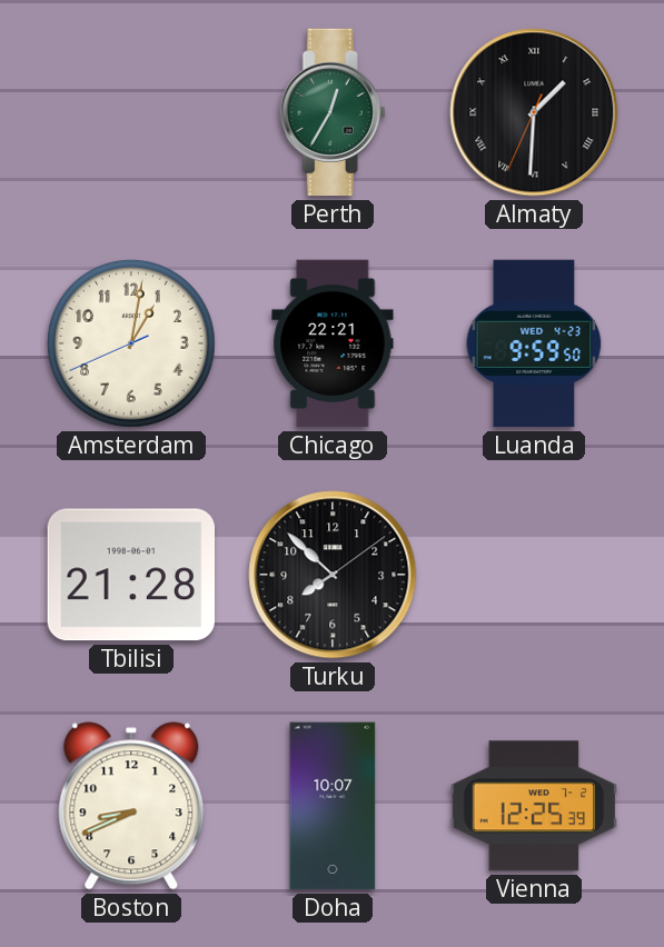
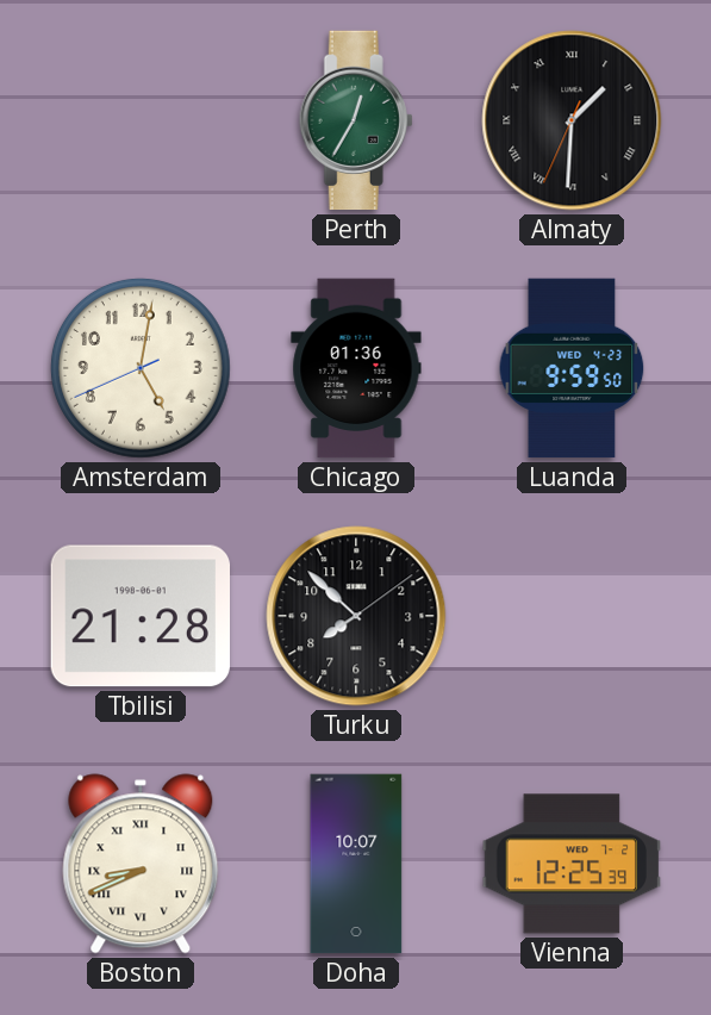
Amsterdam: 1:01 -> 5:01 (141, 368)
Chicago: 22:21 -> 01:36 (356, 368)
Boston numerals: Arabic -> Roman (141, 864)
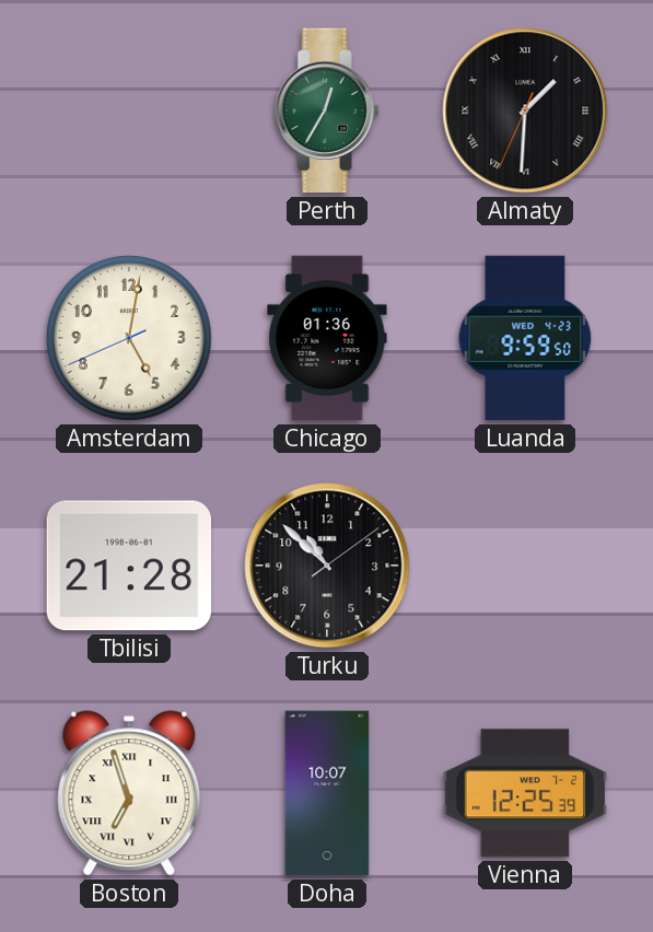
Turku: 7:52 -> 10:52 (327, 566)
Boston: 8:41 -> 6:57 (129, 793)
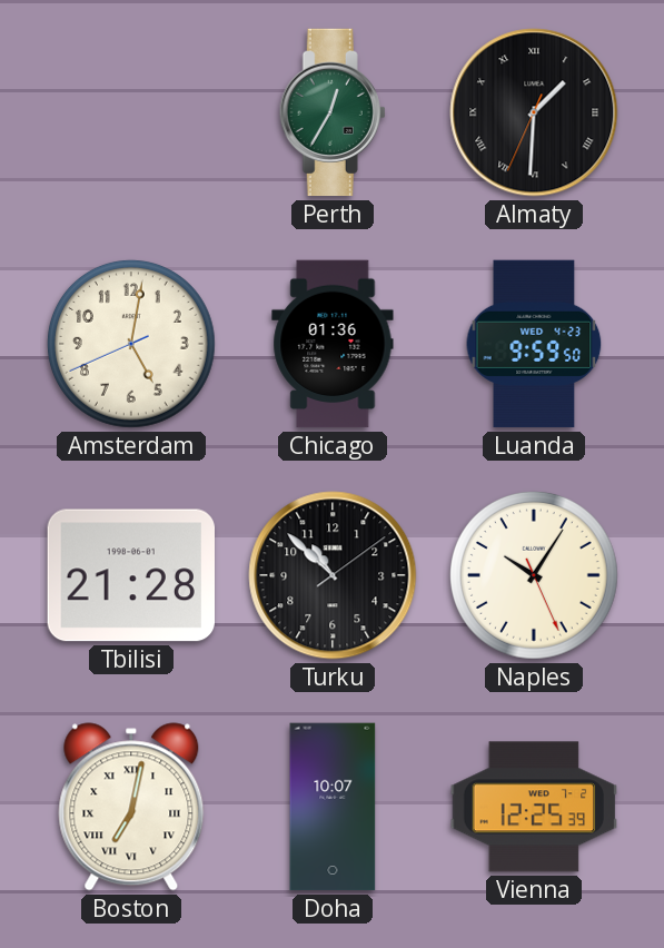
Naples: none -> 10:05 (534, 575)
Boston: 6:57 -> 7:02 (131, 807)
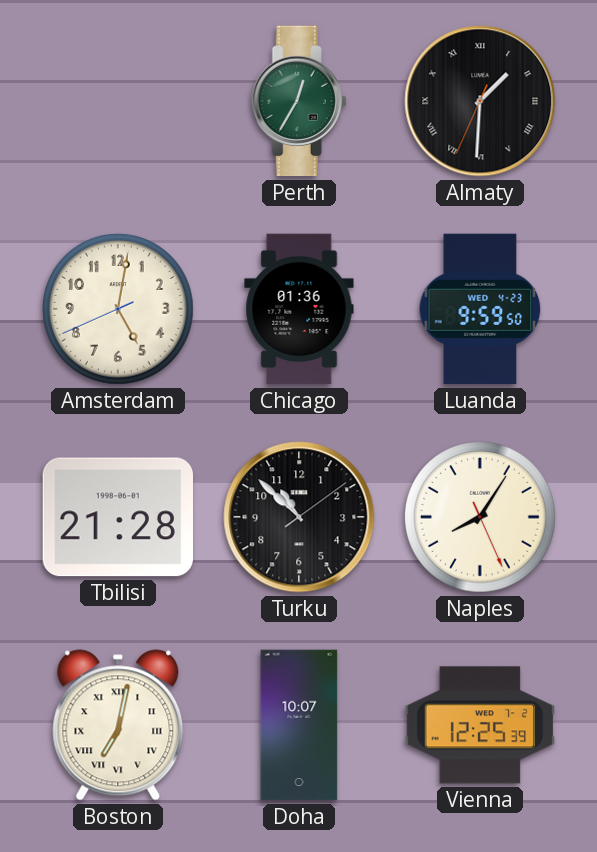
Naples: 10:05 -> 8:05 (480, 517)
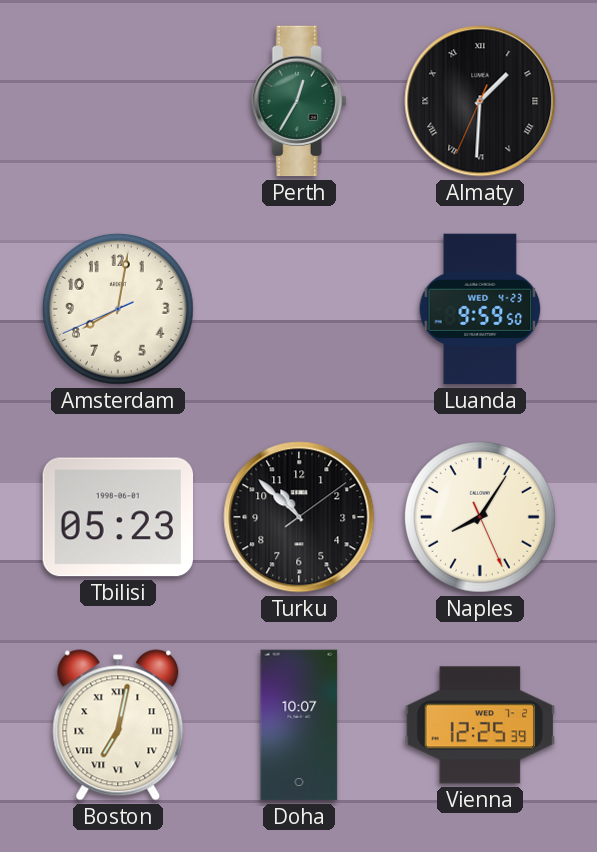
Amsterdam: 5:01 -> 8:01 (118, 309)
Chicago: 01:36 -> none (299, 309)
Tbilisi: 21:28 -> 05:23 (117, 517)
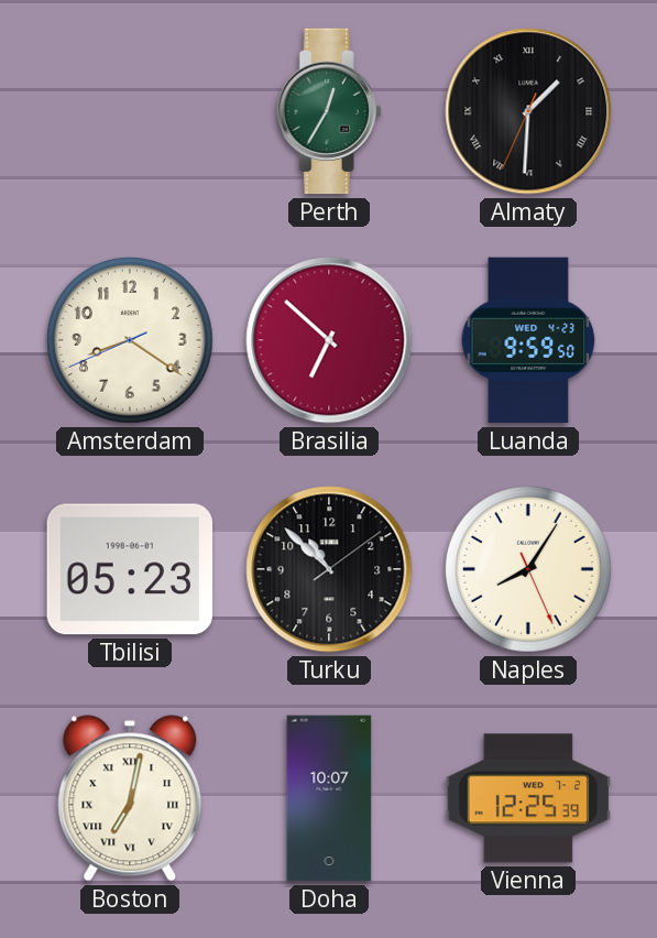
Amsterdam: 8:01 -> 8:20 (130, 340)
Brasilia: none -> 6:52 (329, 340)
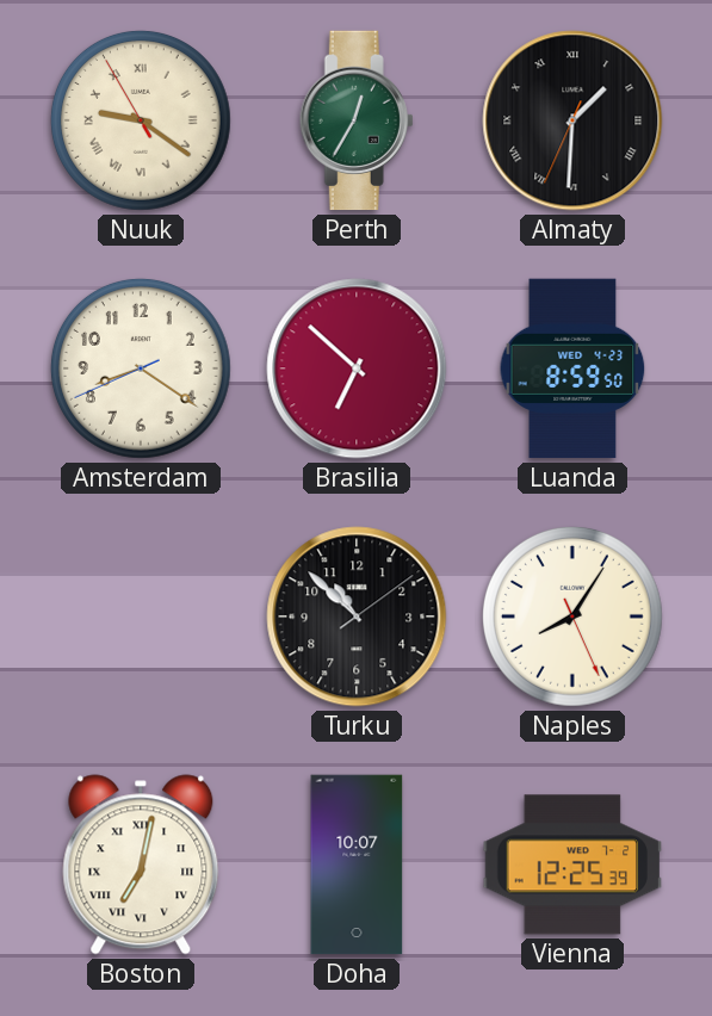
Nuuk: none -> 9:20 (141, 120)
Luanda: 9:59 -> 8:59 (572, 368)
Tbilisi: 05:23 -> none (129, 569)
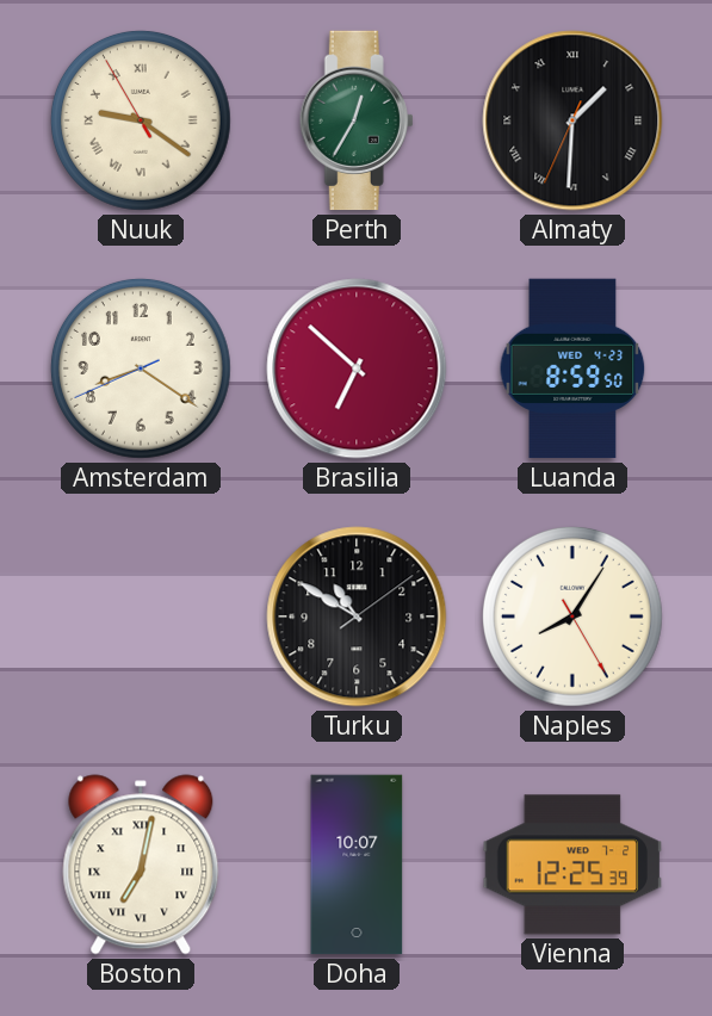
Turku: 10:52 -> 10:50 (357, 617)
Naples: 8:05:26 -> 8:05:25 (572, 617)
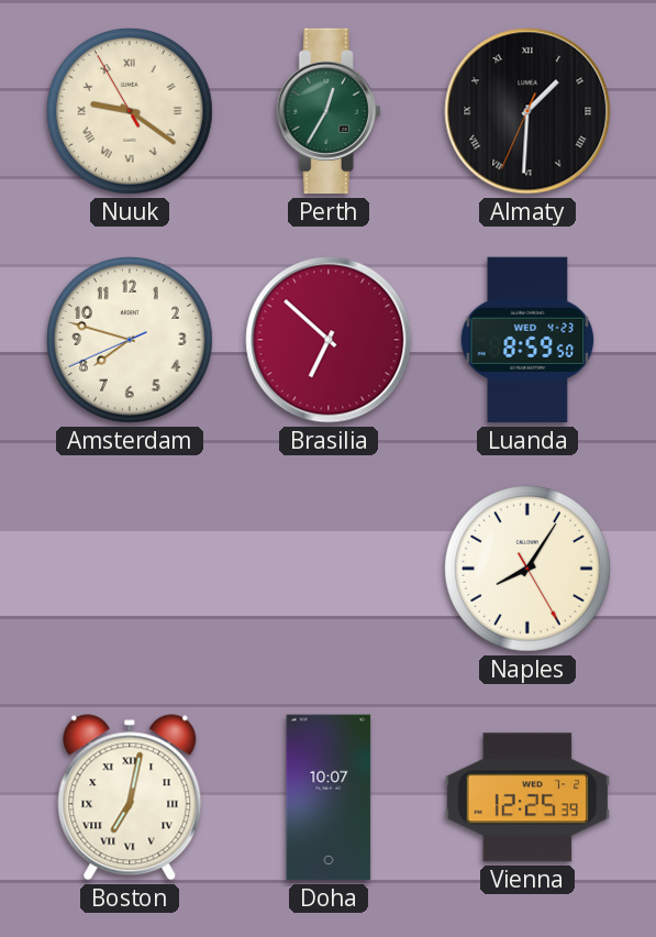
Amsterdam: 8:20 -> 7:47 (130, 340)
Turku: 10:50 -> none (357, 617)
